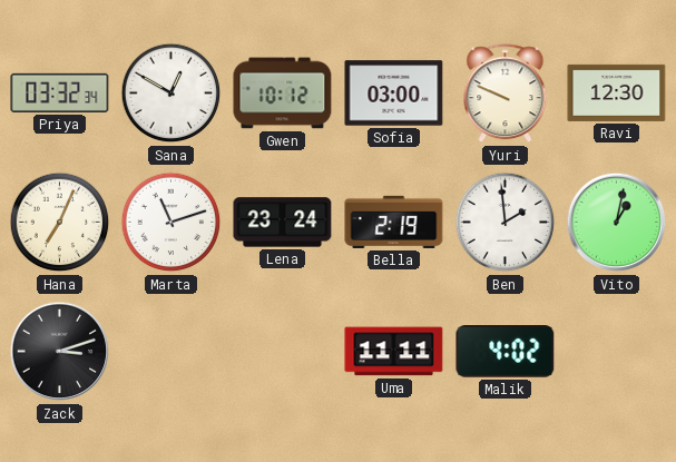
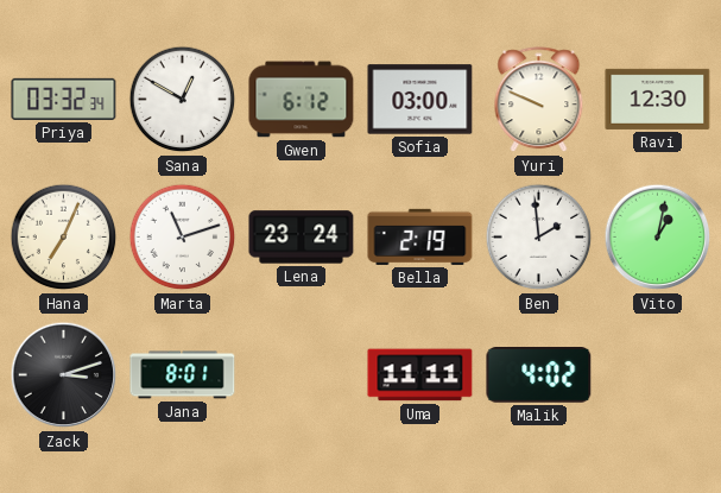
Gwen: 10:12 -> 6:12 (302, 100)
Jana: none -> 8:01 (183, 375)
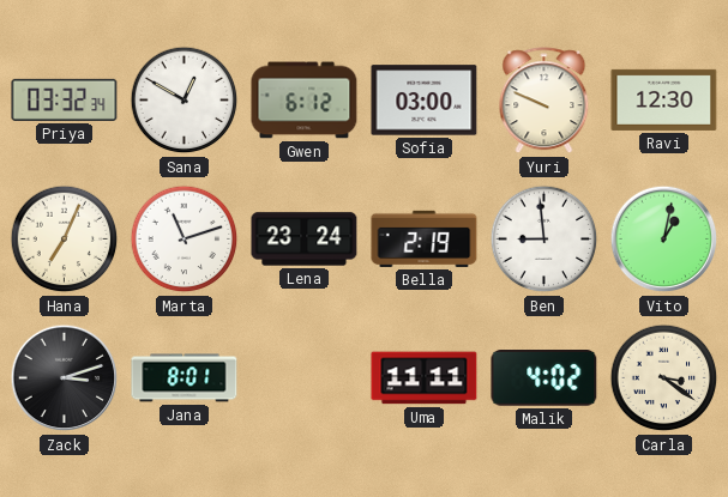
Ben: 1:59 -> 8:59 (545, 240)
Carla: none -> 3:21 (664, 378)
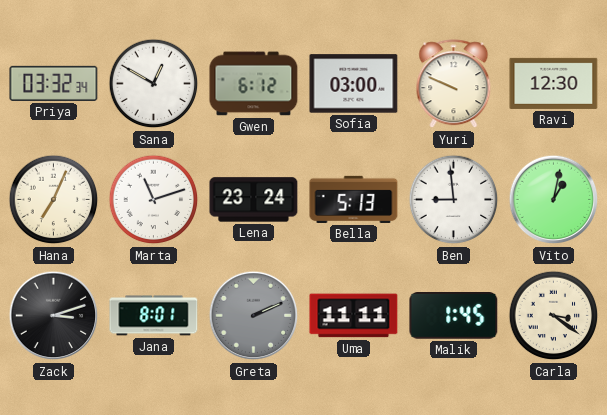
Bella: 2:19 -> 5:13 (354, 199)
Greta: none -> 2:11 (254, 316)
Malik: 4:02 -> 1:45 (454, 316)
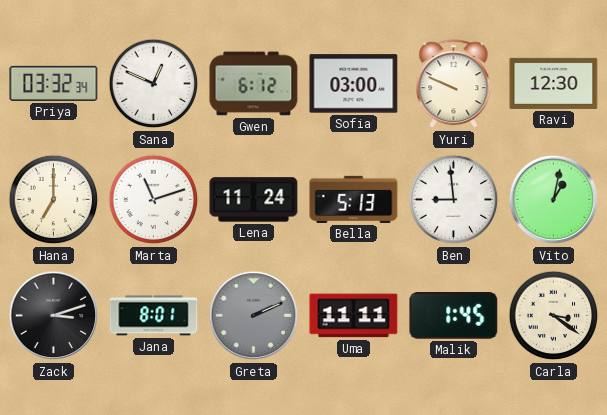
Sana: 12:50 -> 12:49 (154, 84)
Hana: 7:04 -> 7:00 (54, 200)
Lena: 23:24 -> 11:24 (254, 200)
